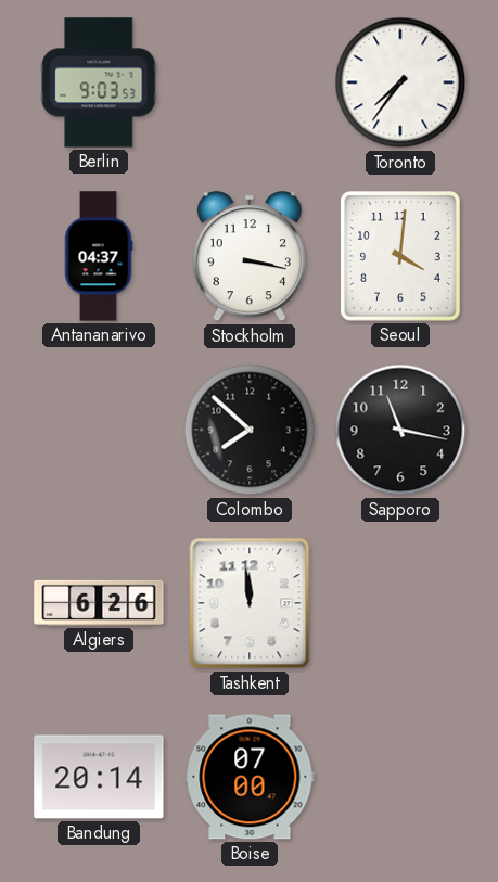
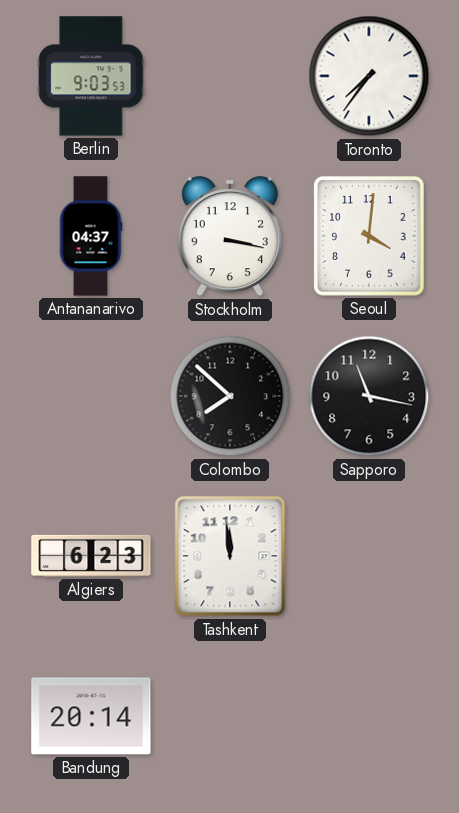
Algiers: 6:26 -> 6:23 (91, 556)
Boise: 07:00 -> none (250, 777)
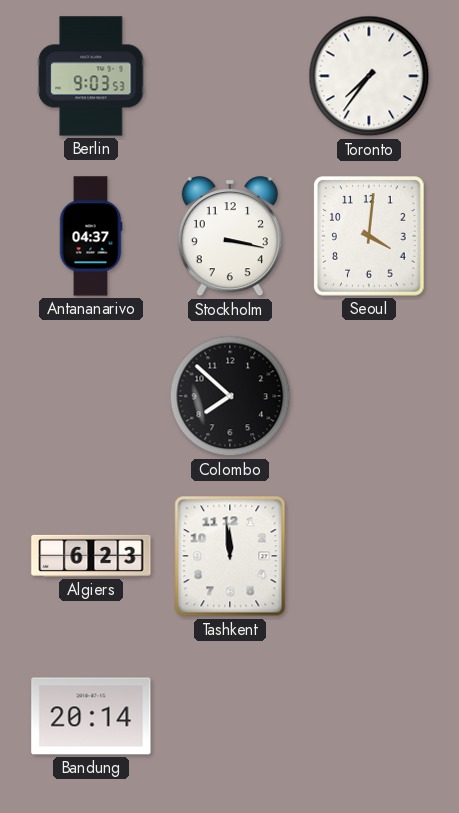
Sapporo: 11:17 -> none (369, 396)
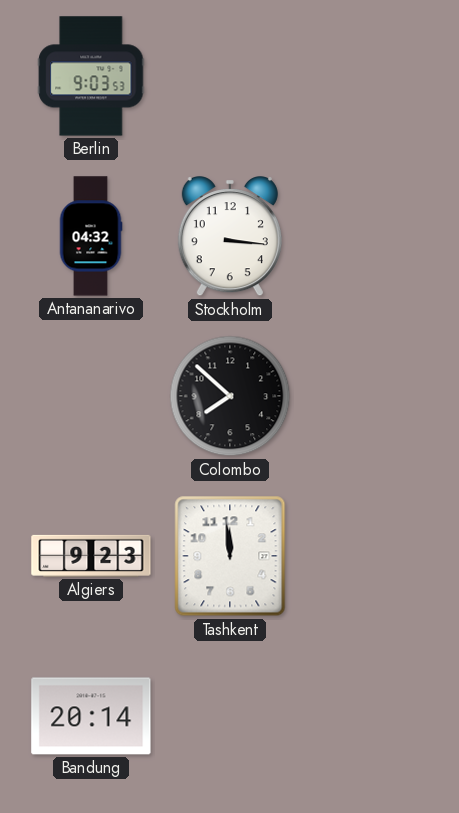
Toronto: 7:36 -> none (369, 76)
Antananarivo: 04:37 -> 04:32 (91, 236)
Stockholm: 3:17 -> 3:16 (230, 237)
Seoul: 4:01 -> none (369, 236)
Algiers: 6:23 -> 9:23 (91, 556)
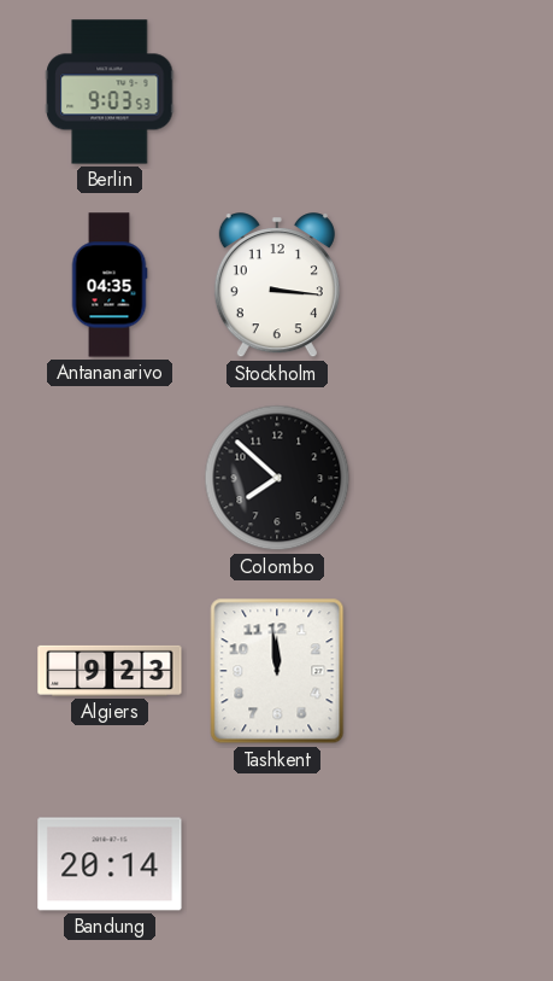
Antananarivo: 04:32 -> 04:35 (110, 285)
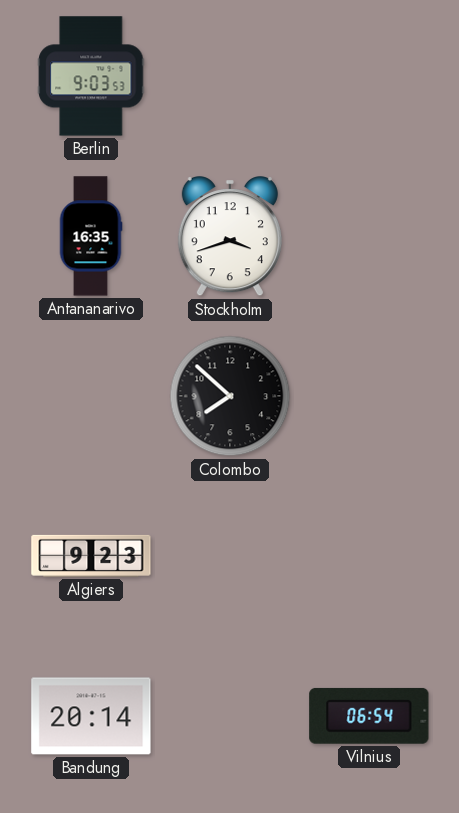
Antananarivo: 04:35 -> 16:35 (91, 236)
Stockholm: 3:16 -> 3:42 (230, 237)
Tashkent: 11:59 -> none (277, 671)
Vilnius: none -> 06:54 (369, 716)
